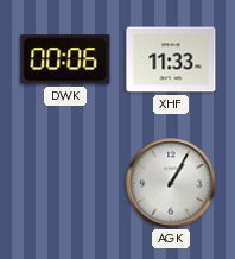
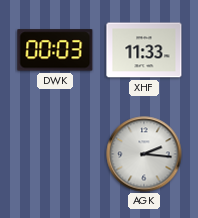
DWK: 00:06 -> 00:03 (55, 50)
AGK: 1:05 -> 2:16 (144, 154)
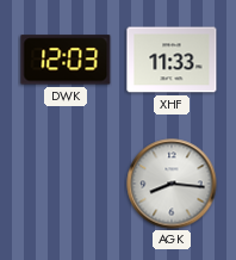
DWK: 00:03 -> 12:03 (66, 60)
AGK: 2:16 -> 8:16 (172, 184)
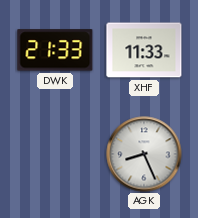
DWK: 12:03 -> 21:33 (55, 50)
AGK: 8:16 -> 8:26 (144, 154)
